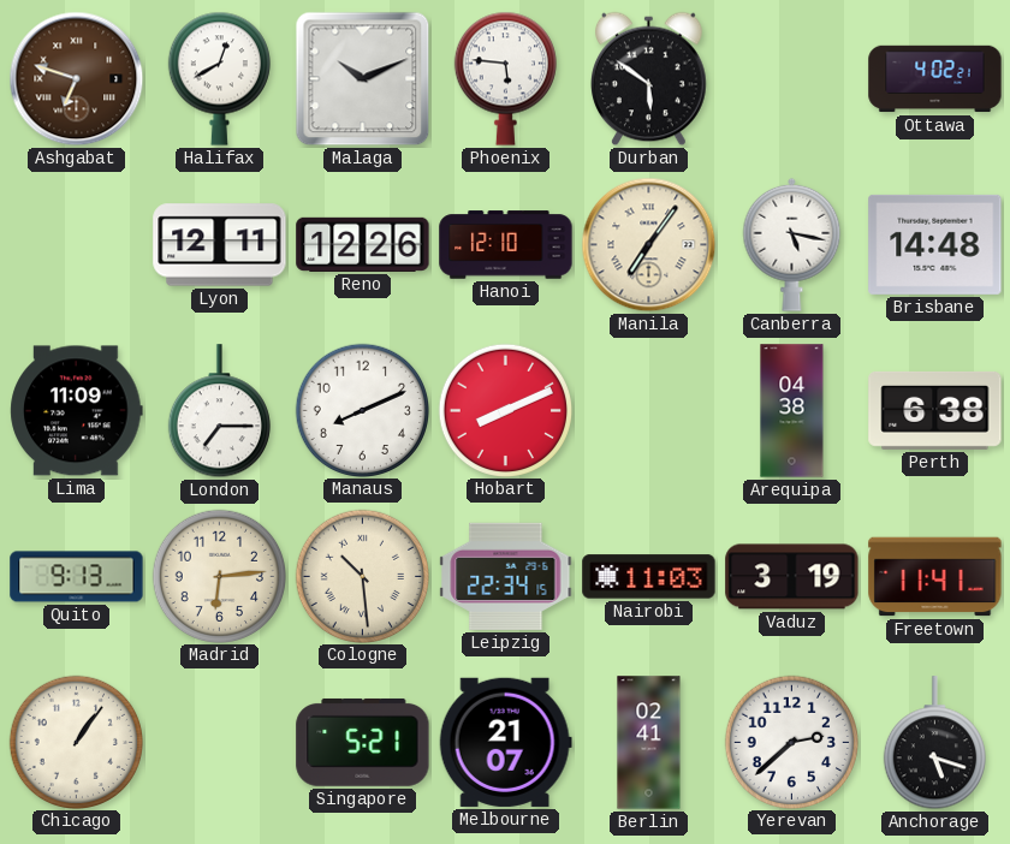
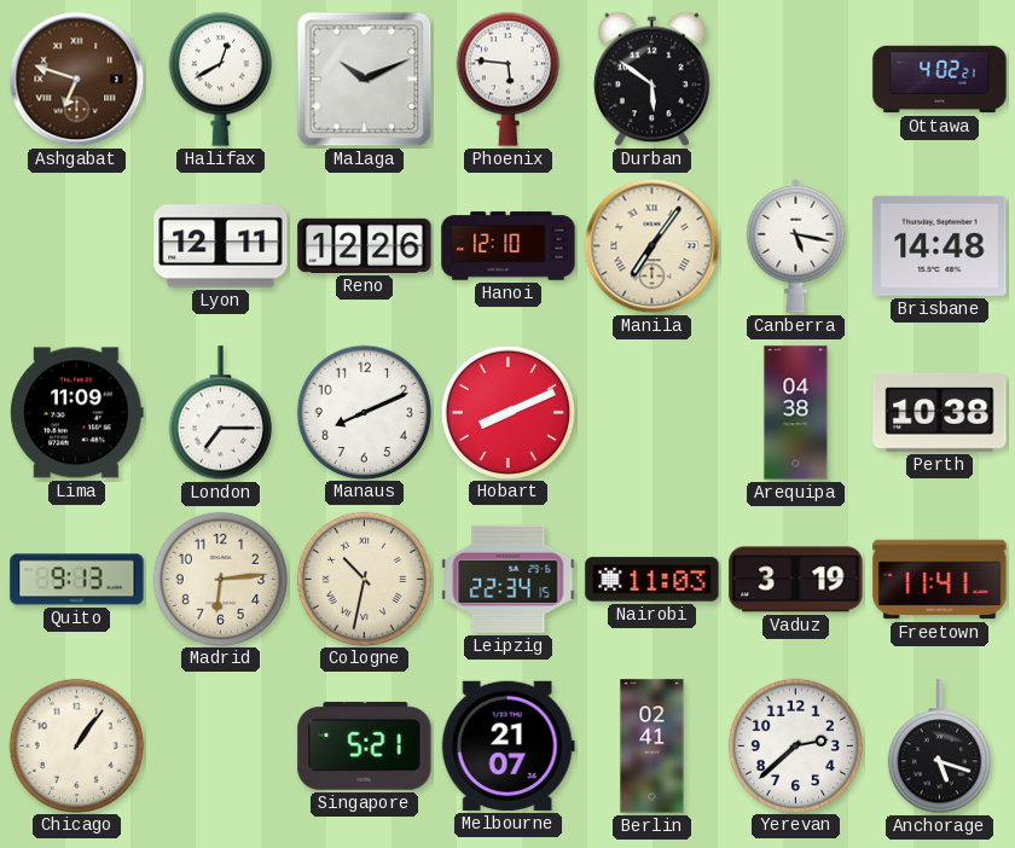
Perth: 6:38 -> 10:38 (940, 412)
Cologne: 10:29 -> 10:32 (364, 579)
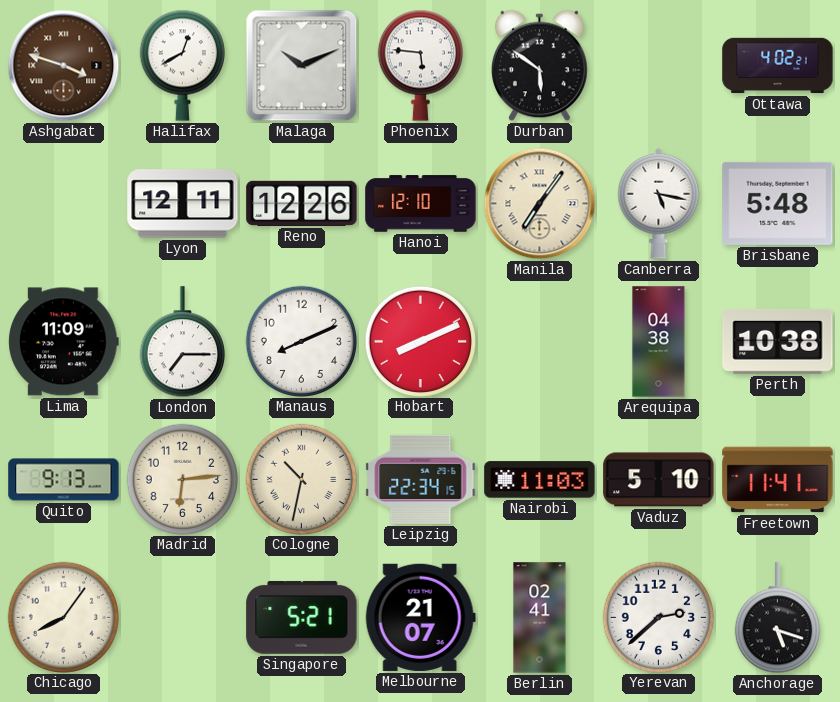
Ashgabat: 6:48 -> 3:48 (64, 66)
Brisbane: 14:48 -> 5:48 (778, 203)
Vaduz: 3:19 -> 5:10 (659, 480)
Chicago: 1:06 -> 8:06 (63, 617)
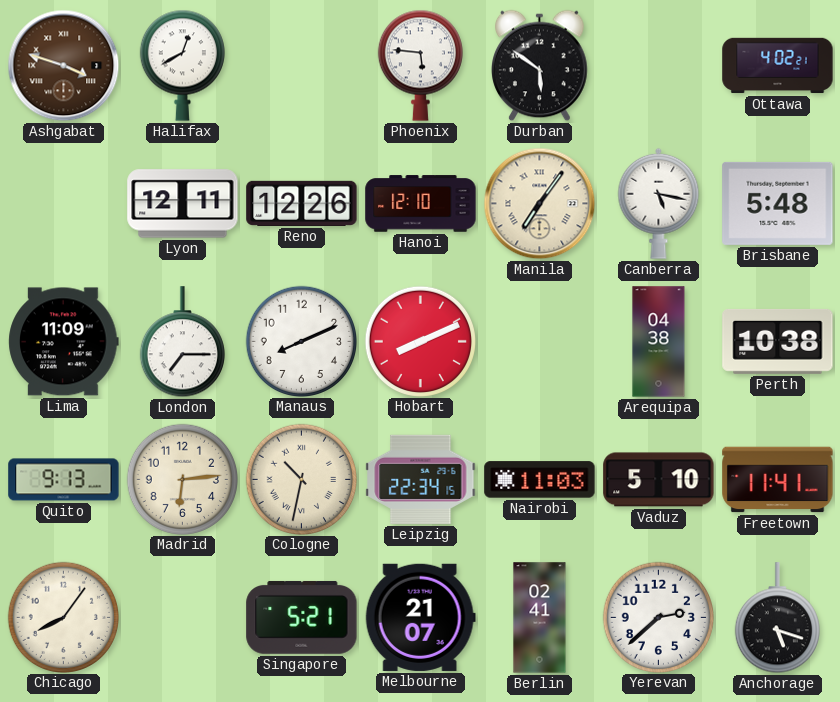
Malaga: 10:11 -> none (302, 66)
